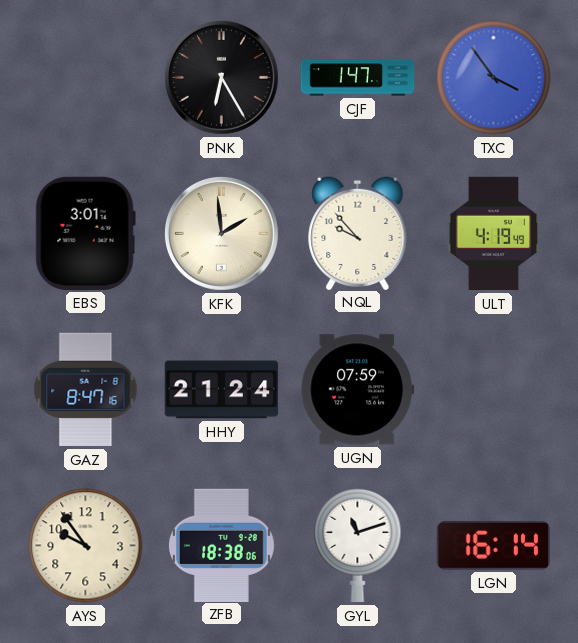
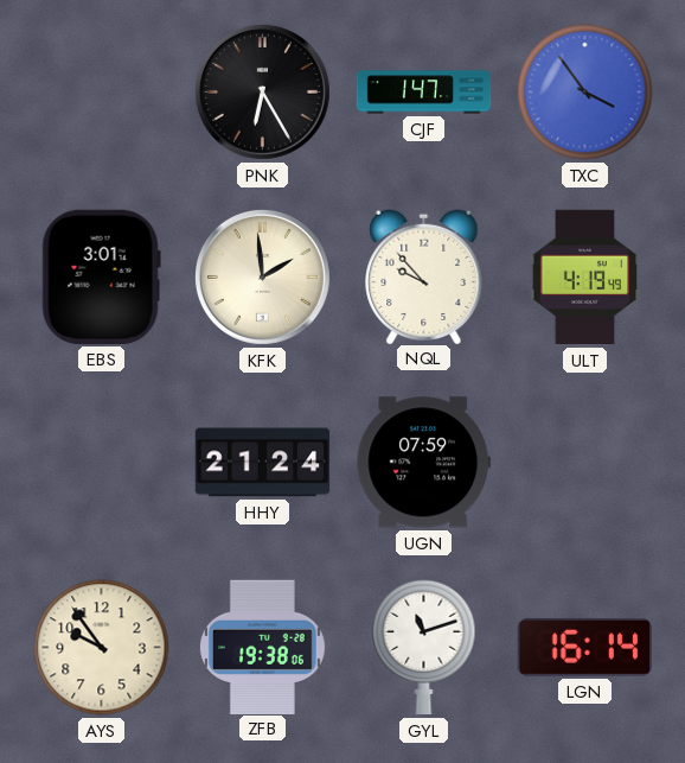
GAZ: 8:47 -> none (86, 390)
ZFB: 18:38 -> 19:38 (262, 647)
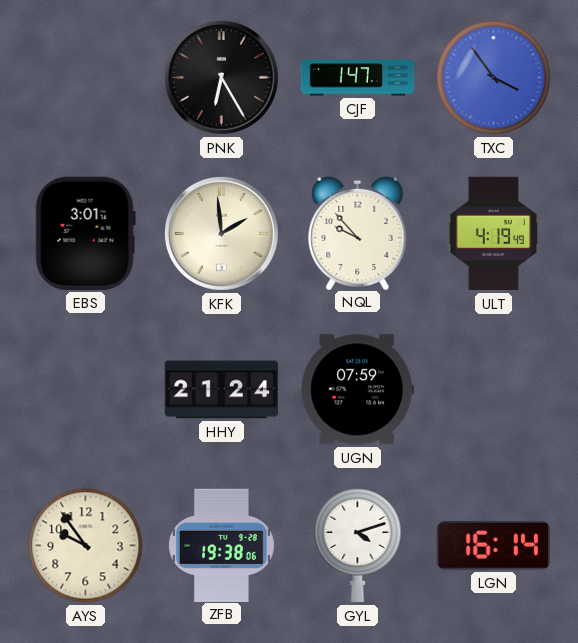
GYL: 11:12 -> 4:12 (358, 546)
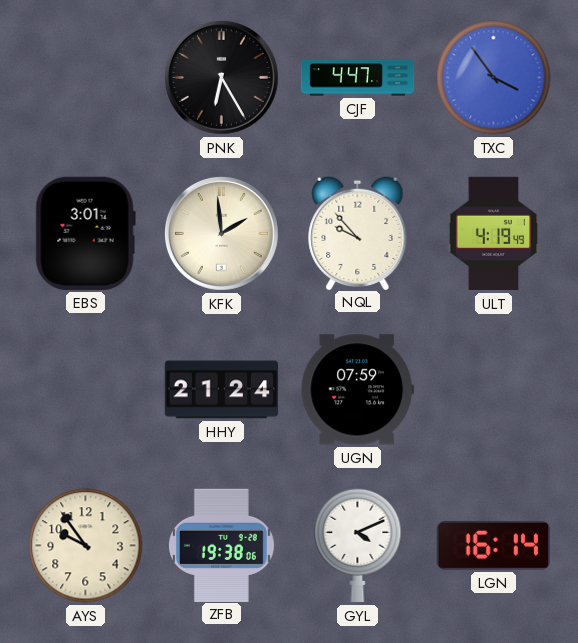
CJF: 1:47 -> 4:47 (358, 78)
GYL: 4:12 -> 4:11 (358, 546)
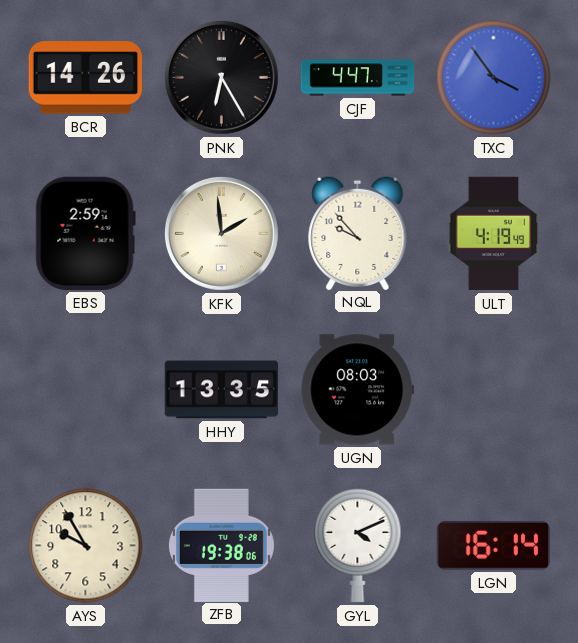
BCR: none -> 14:26 (85, 78)
EBS: 3:01 -> 2:59 (85, 233)
HHY: 21:24 -> 13:35 (222, 390)
UGN: 07:59 -> 08:03 (357, 390)
AYS: 9:54 -> 9:55 (86, 546)
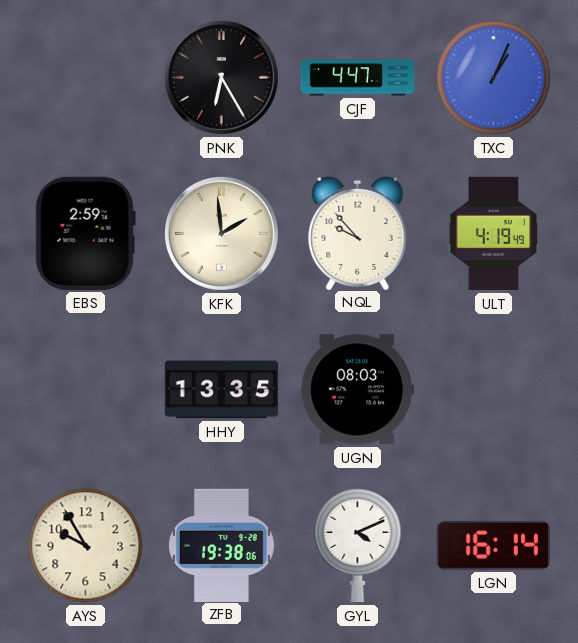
BCR: 14:26 -> none (85, 78)
TXC: 3:54 -> 1:04 (494, 78)
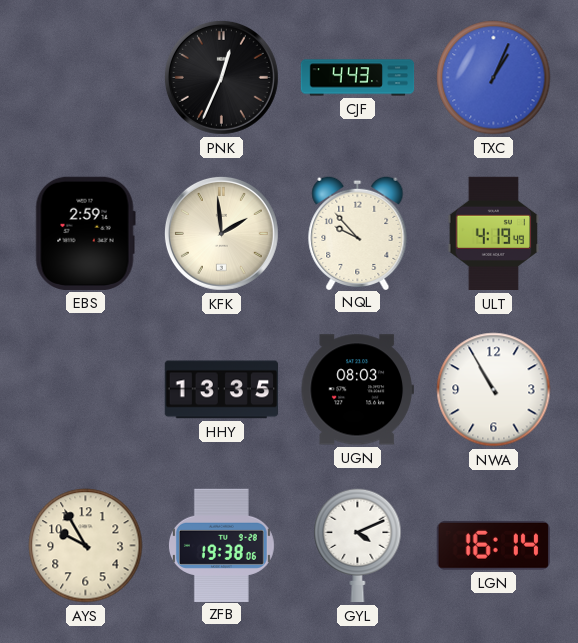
PNK: 6:25 -> 12:34 (221, 77)
CJF: 4:47 -> 4:43 (358, 78)
NWA: none -> 10:55 (494, 390)
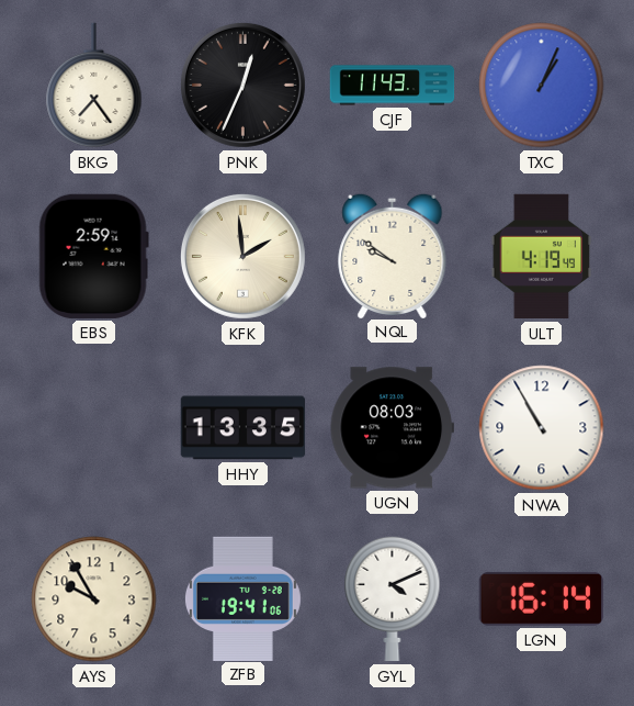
BKG: none -> 7:24 (94, 86)
CJF: 4:43 -> 11:43 (393, 86)
NQL: 9:53 -> 9:51 (393, 255)
ZFB: 19:38 -> 19:41 (242, 598)
